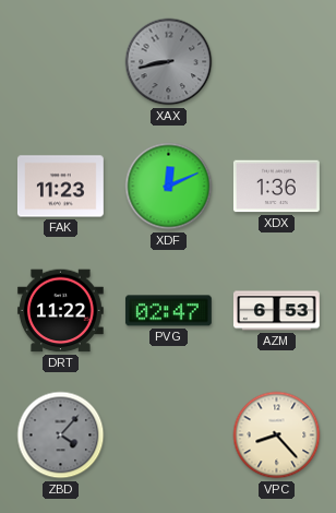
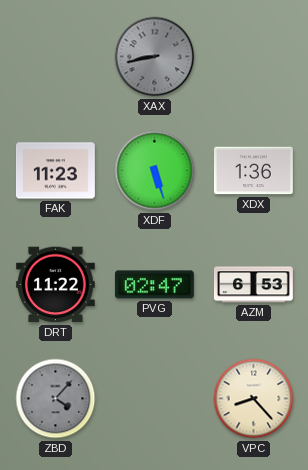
XDF: 12:11 -> 5:27 (155, 171)
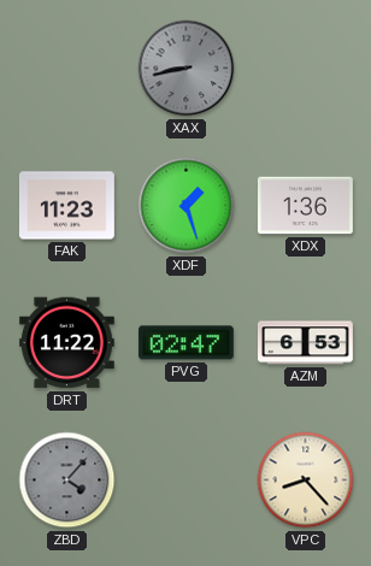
XDF: 5:27 -> 1:27 (187, 206)
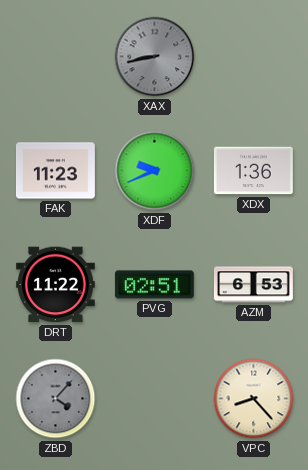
XDF: 1:27 -> 9:41 (155, 171)
PVG: 02:47 -> 02:51 (154, 285)
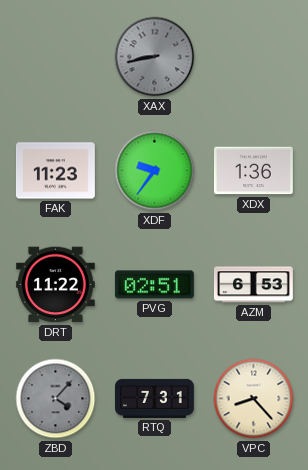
XDF: 9:41 -> 9:36 (155, 171)
RTQ: none -> 7:31 (155, 398)
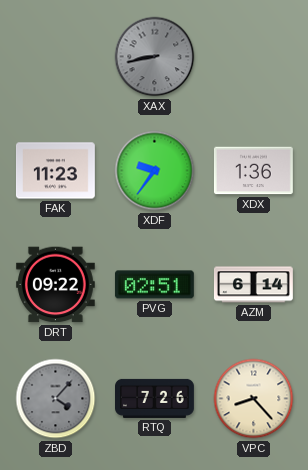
DRT: 11:22 -> 09:22 (55, 285)
AZM: 6:53 -> 6:14 (254, 285)
RTQ: 7:31 -> 7:26 (155, 398)
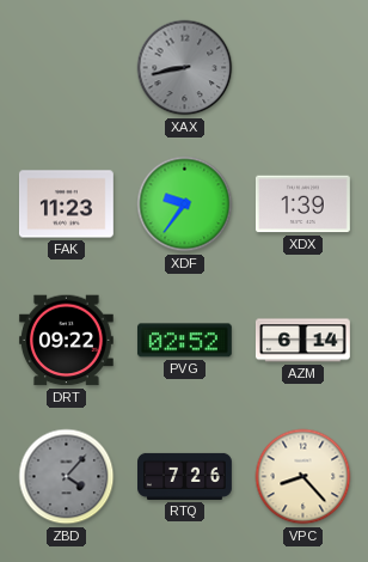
XDX: 1:36 -> 1:39 (302, 204)
PVG: 02:51 -> 02:52 (184, 341)
